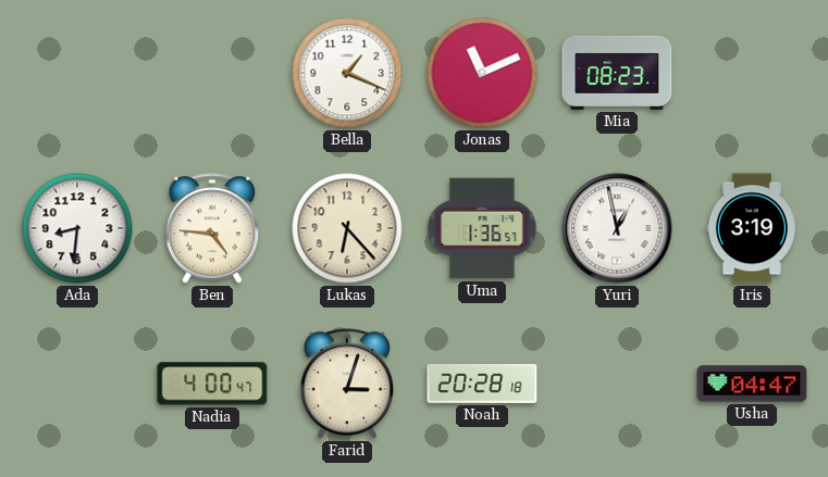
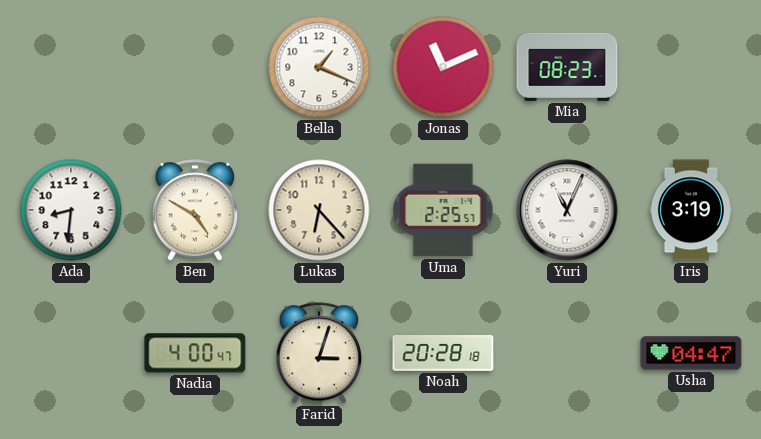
Ben: 4:46 -> 4:50 (195, 210)
Uma: 1:36 -> 2:25 (443, 210)
Yuri: 12:58 -> 11:04 (567, 210)
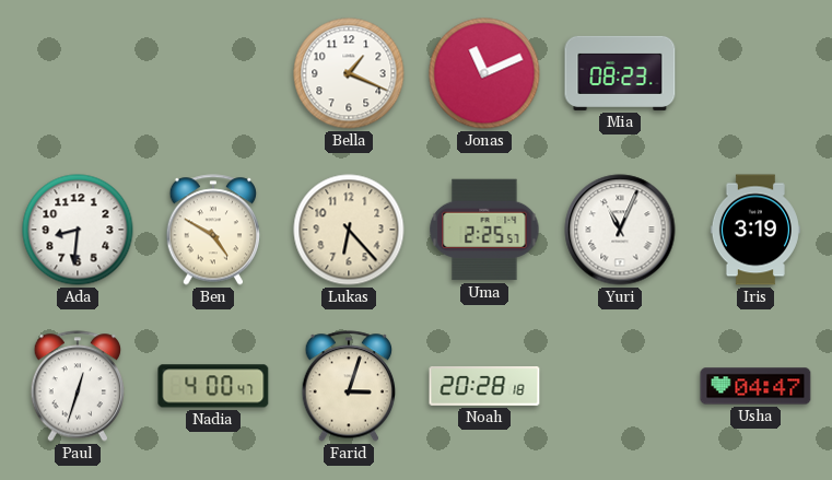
Paul: none -> 12:33 (78, 386)
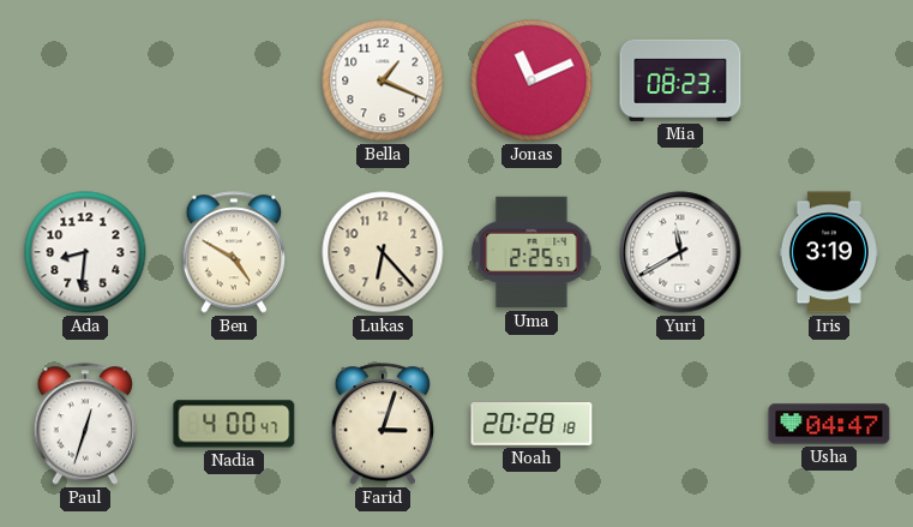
Yuri: 11:04 -> 11:40 (680, 252)
